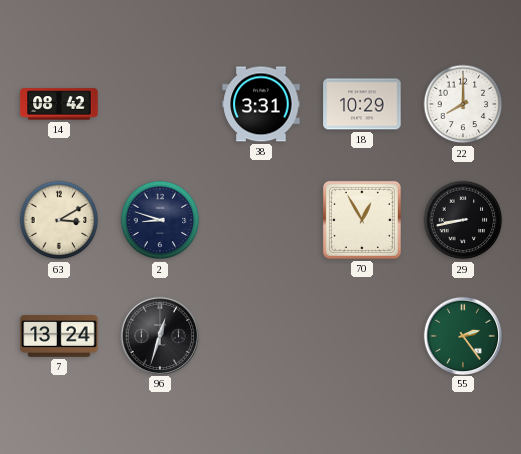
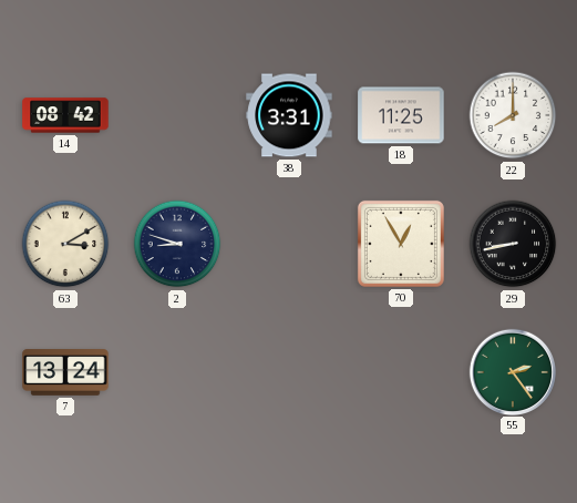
18: 10:29 -> 11:25 (401, 115)
96: 12:33 -> none (159, 335)
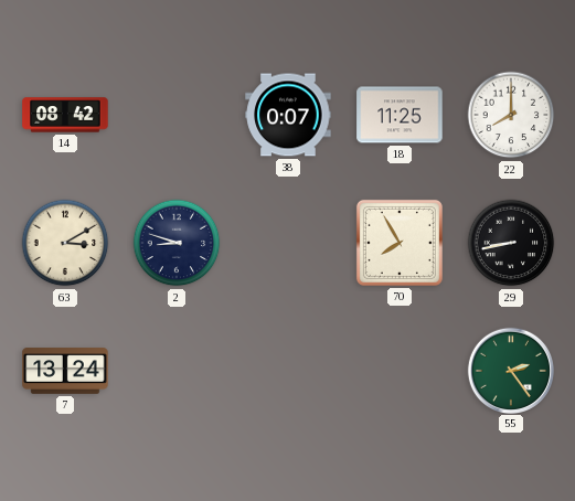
38: 3:31 -> 0:07 (288, 115)
70: 12:55 -> 7:55 (400, 243)
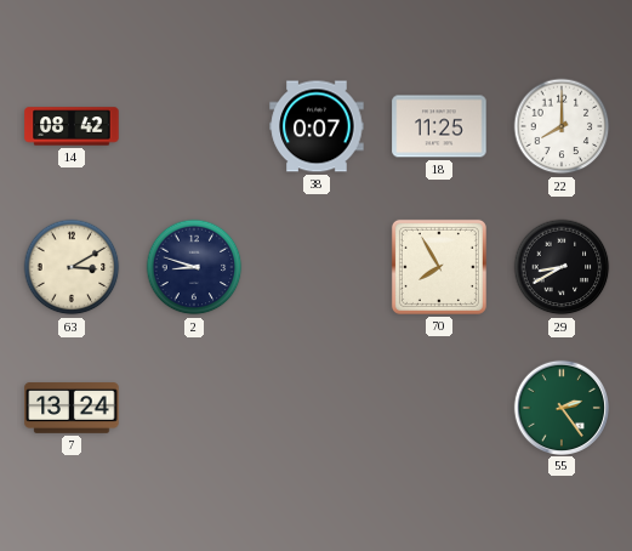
29: 8:43 -> 8:40 (562, 267)
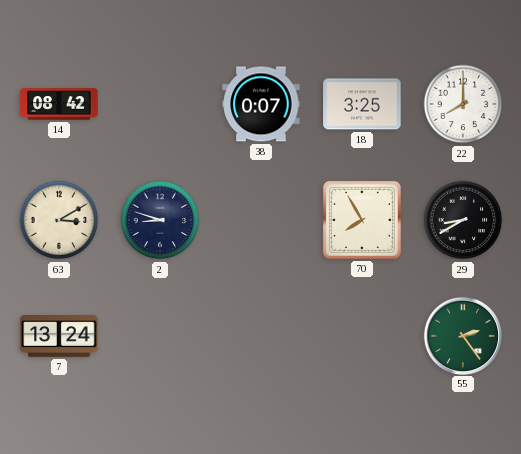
18: 11:25 -> 3:25 (362, 104)
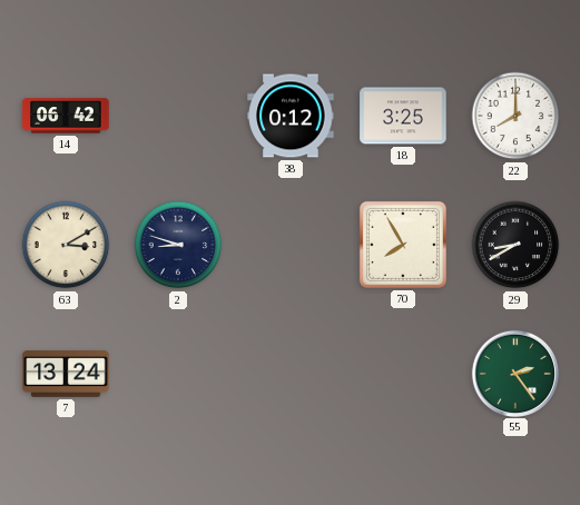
14: 08:42 -> 06:42 (66, 116)
38: 0:07 -> 0:12 (291, 116)
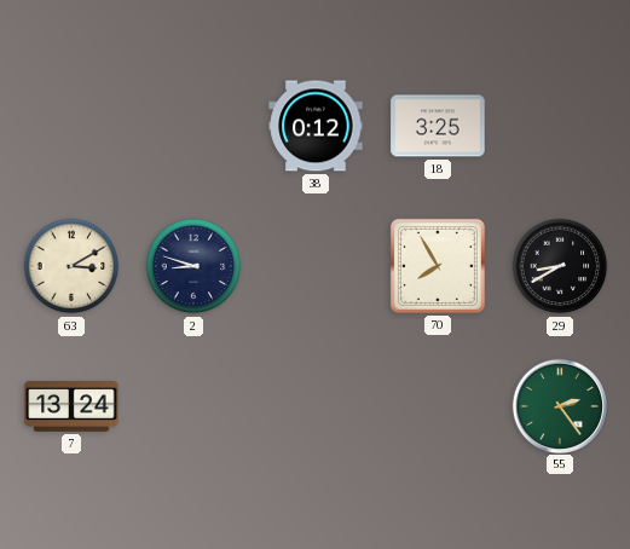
14: 06:42 -> none (66, 116)
22: 8:00 -> none (515, 116)
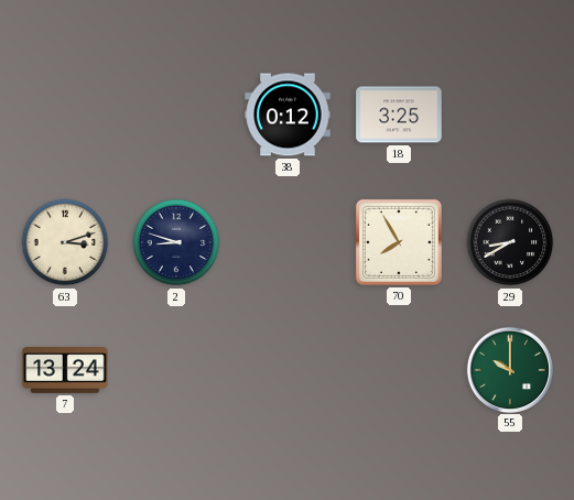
63: 3:10 -> 3:12 (65, 242)
55: 2:24 -> 10:00 (509, 369)
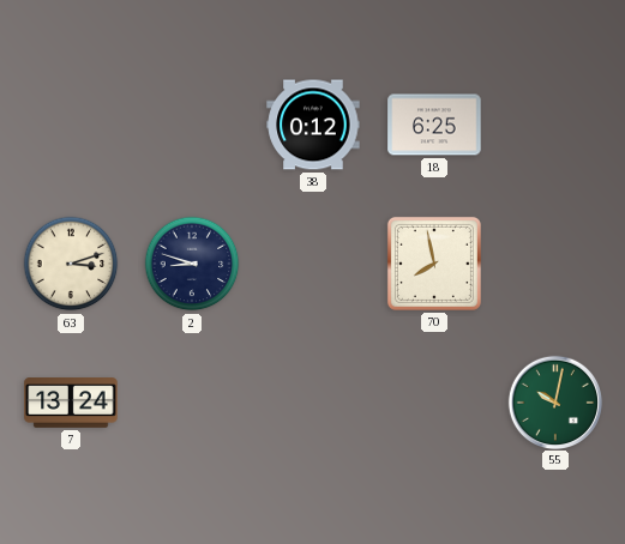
18: 3:25 -> 6:25 (434, 125)
70: 7:55 -> 7:58 (434, 264)
29: 8:40 -> none (510, 242)
55: 10:00 -> 10:02 (554, 401)
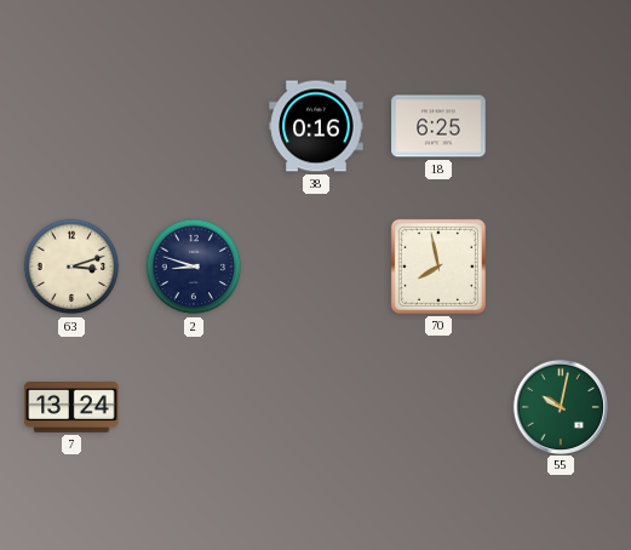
38: 0:12 -> 0:16 (316, 126)
